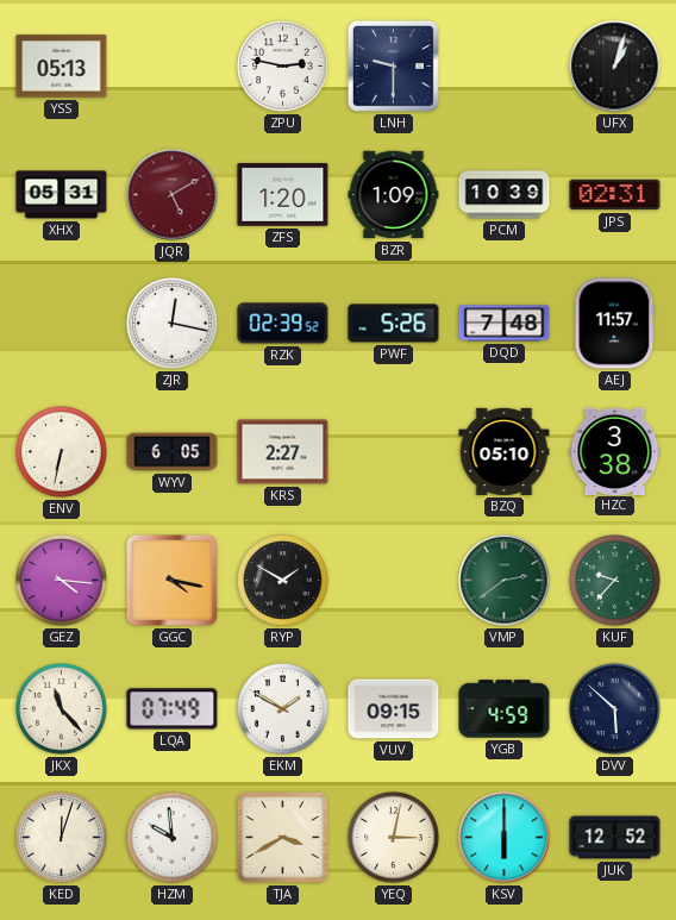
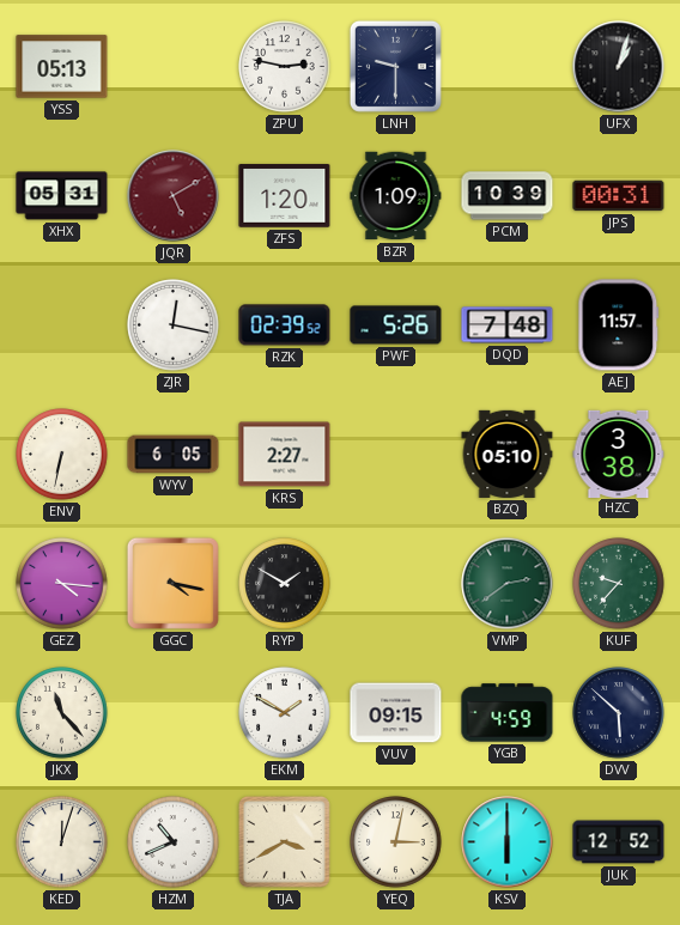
JPS: 02:31 -> 00:31 (619, 196)
LQA: 07:49 -> none (173, 709)
HZM: 9:59 -> 10:41 (174, 842)
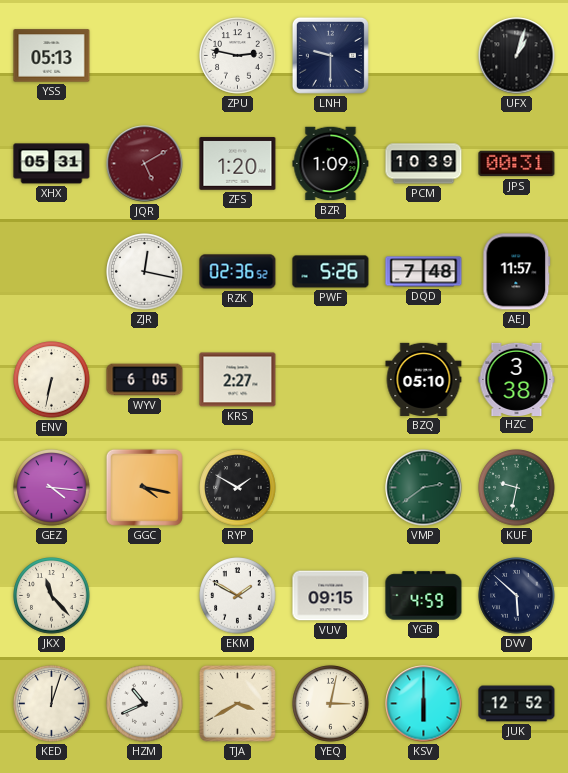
RZK: 02:39 -> 02:36 (238, 272)
KUF: 9:37 -> 9:32 (517, 488)
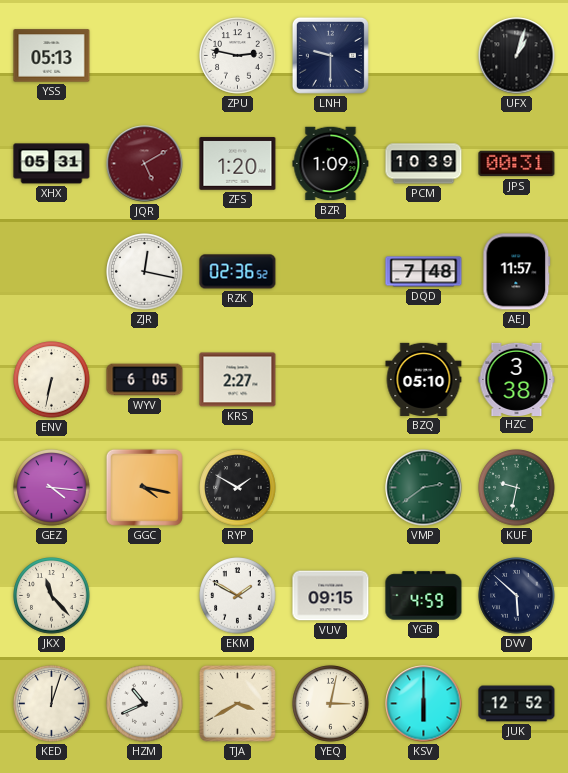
PWF: 5:26 -> none (331, 272)
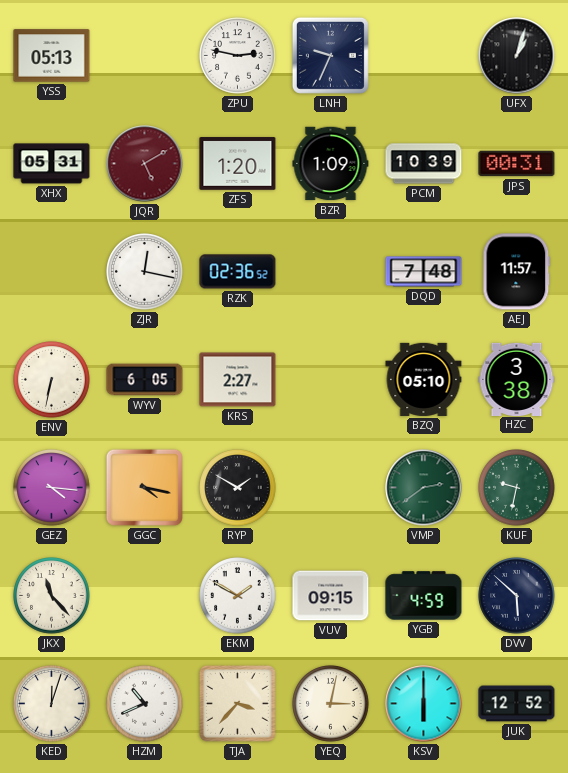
LNH: 9:30 -> 9:34 (330, 55)
TJA: 3:40 -> 3:37 (237, 703)
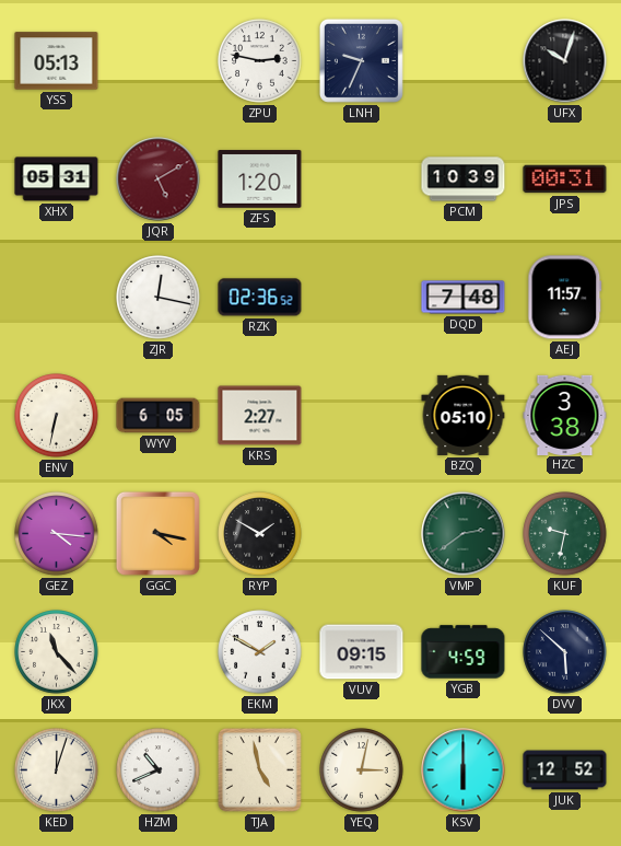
UFX: 1:03 -> 10:03 (565, 61)
BZR: 1:09 -> none (331, 164)
TJA: 3:37 -> 4:58 (259, 769)
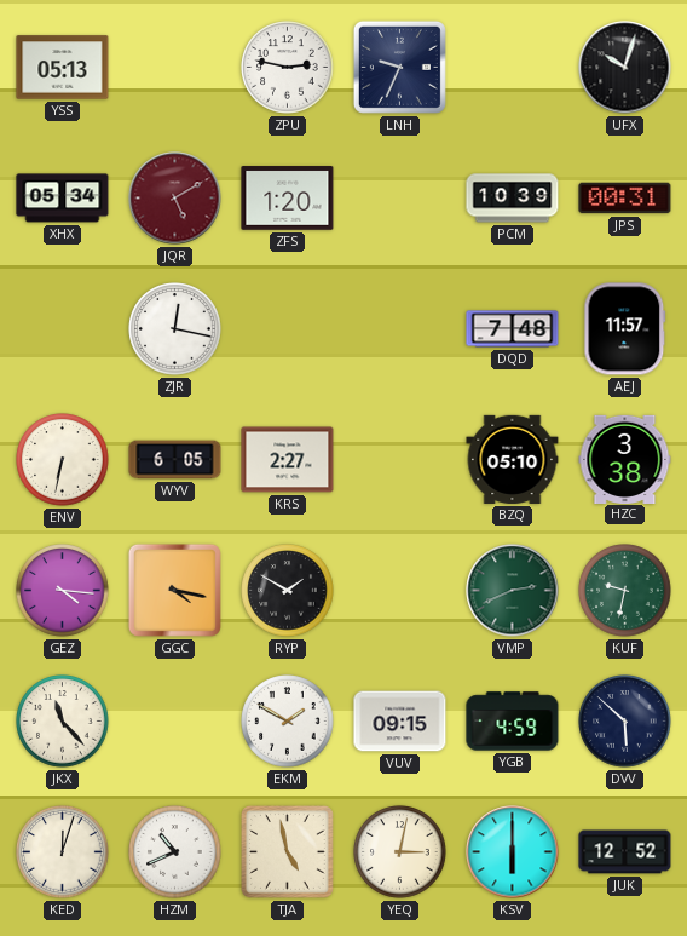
XHX: 05:31 -> 05:34 (63, 199)
RZK: 02:36 -> none (260, 298)
VMP: 2:39 -> 2:41 (513, 591)
